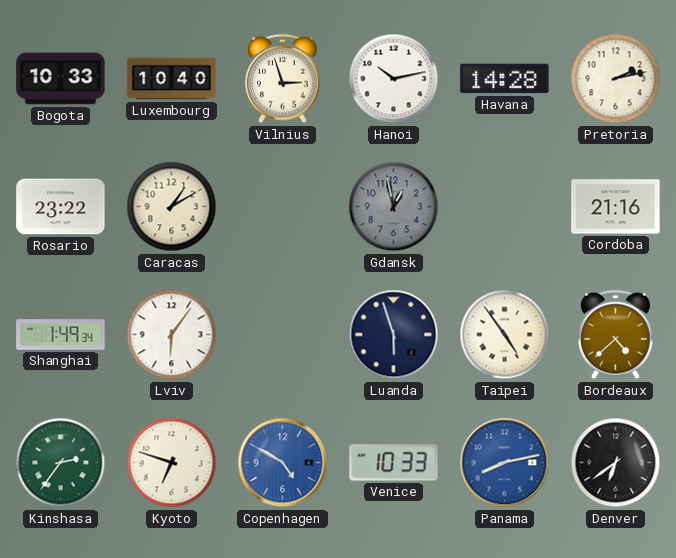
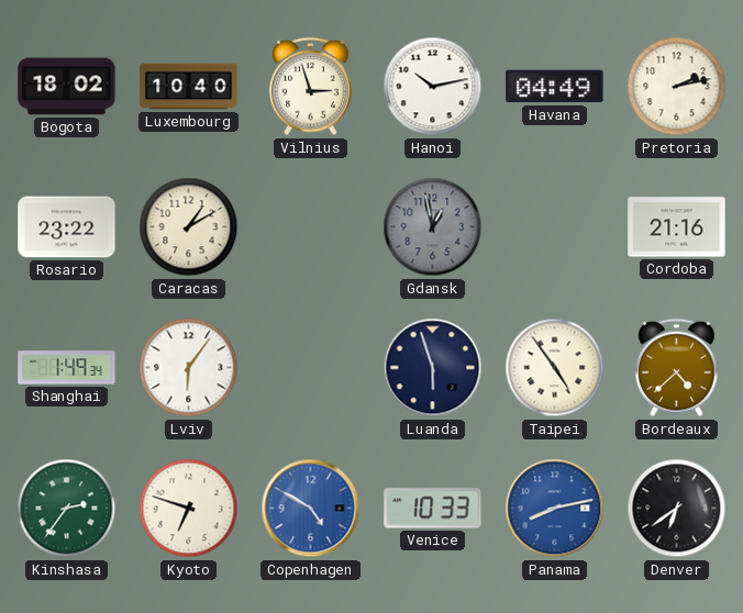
Bogota: 10:33 -> 18:02 (67, 87)
Havana: 14:28 -> 04:49 (555, 87)
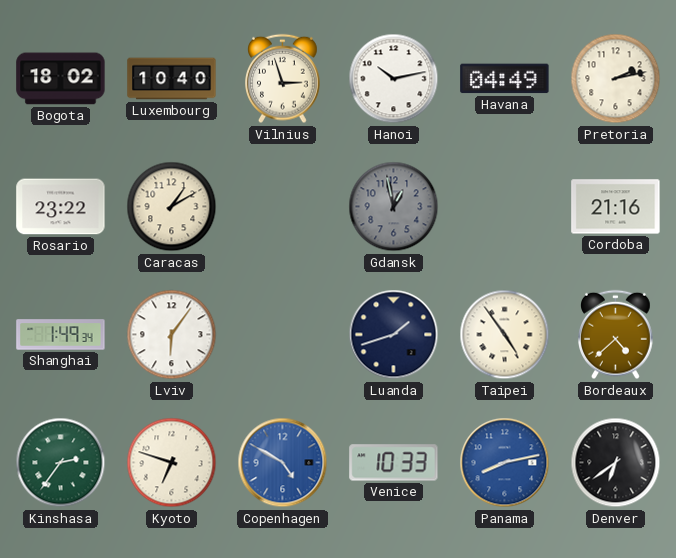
Luanda: 5:57 -> 1:42 (394, 335)
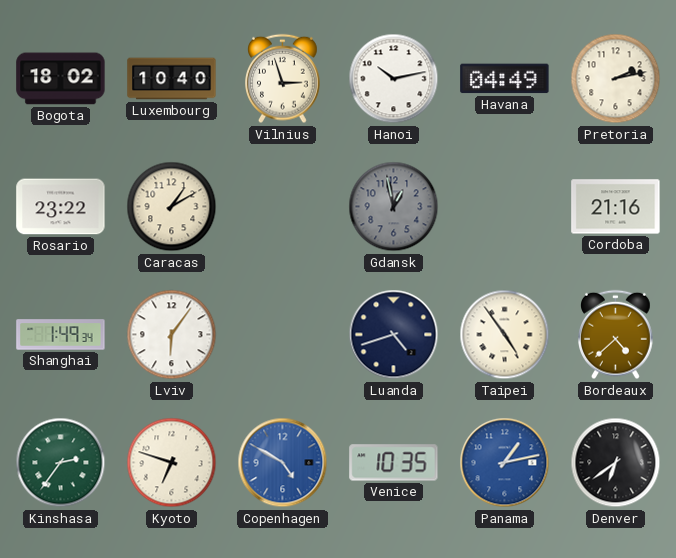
Luanda: 1:42 -> 4:42 (394, 335)
Venice: 10:33 -> 10:35 (394, 463)
Panama: 8:13 -> 1:13 (505, 463)
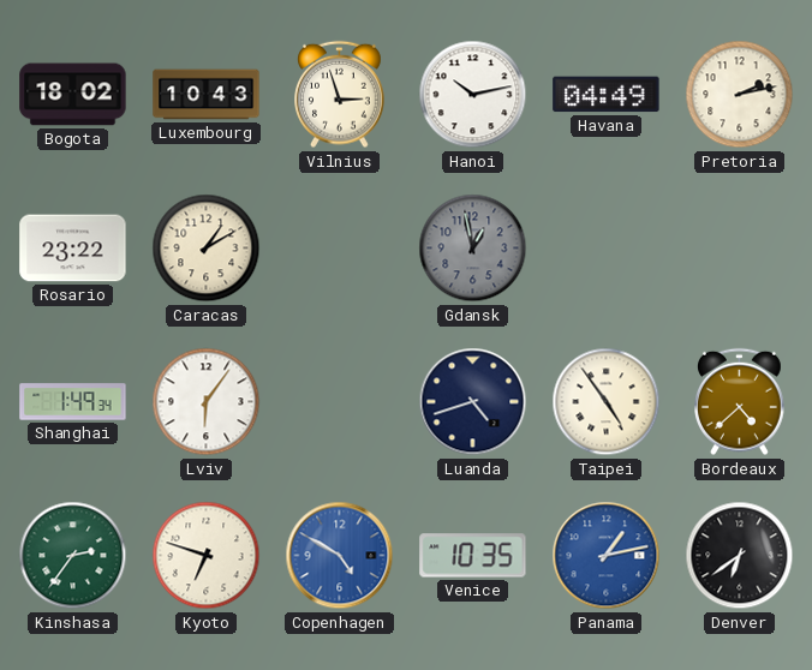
Luxembourg: 10:40 -> 10:43 (207, 95)
Cordoba: 21:16 -> none (616, 207)
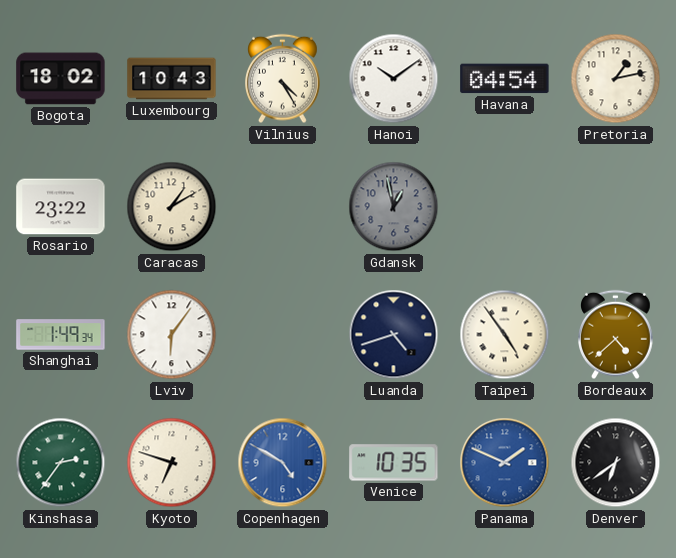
Vilnius: 2:57 -> 4:25 (283, 79)
Hanoi: 10:13 -> 10:09 (394, 79)
Havana: 04:49 -> 04:54 (505, 79)
Pretoria: 2:13 -> 1:13 (616, 79)
Panama: 1:13 -> 1:49 (505, 463)
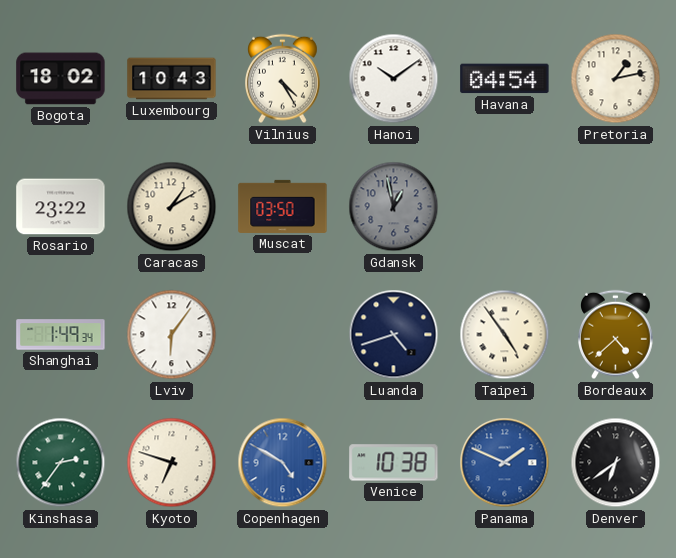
Muscat: none -> 03:50 (283, 206)
Venice: 10:35 -> 10:38 (394, 463)
